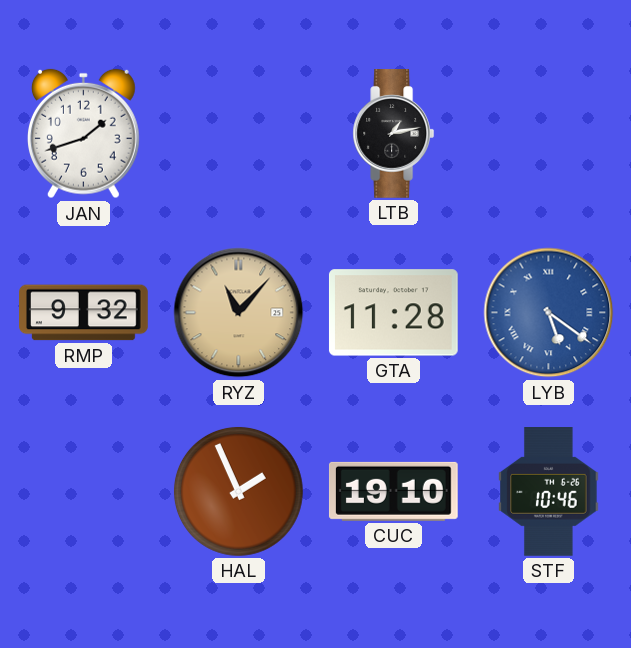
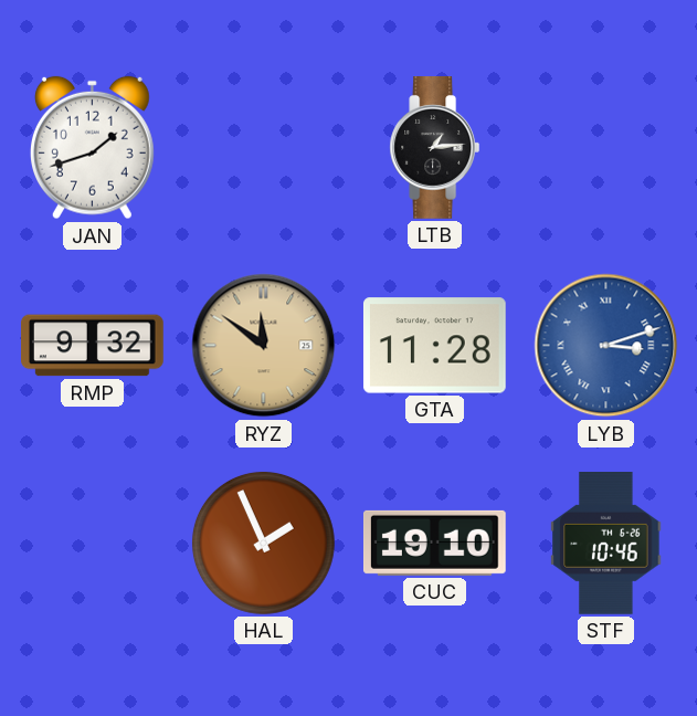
LTB: 1:13 -> 1:14 (435, 148)
RYZ: 11:07 -> 11:51 (264, 346)
LYB: 5:21 -> 3:12 (606, 346)
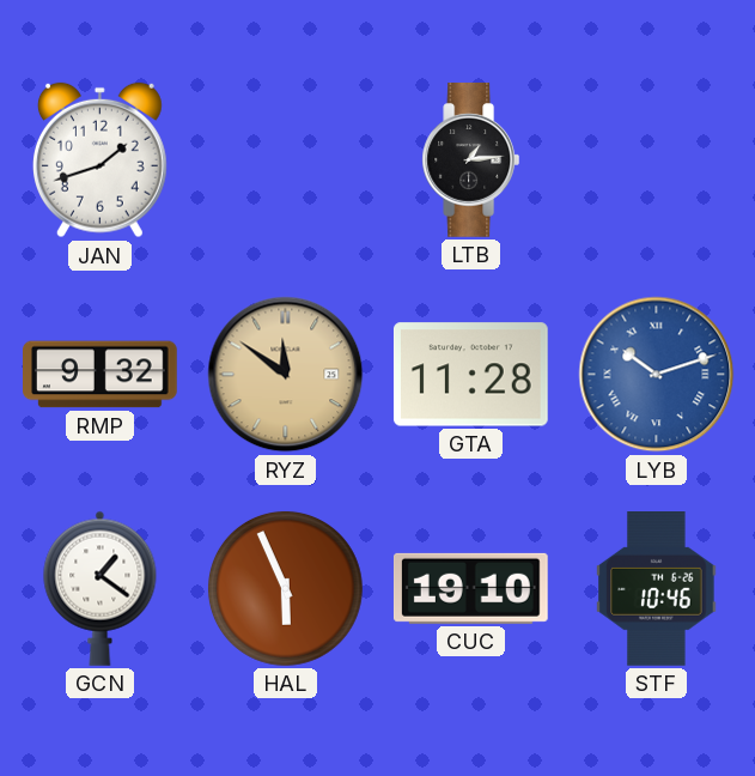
LYB: 3:12 -> 10:12 (657, 375)
GCN: none -> 1:21 (101, 588)
HAL: 1:56 -> 5:56 (285, 588)
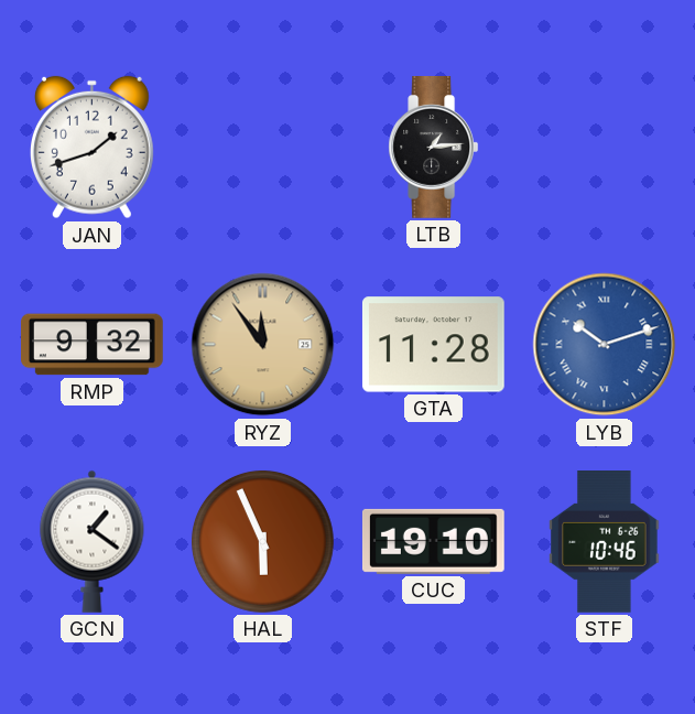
RYZ: 11:51 -> 11:54 (263, 345)
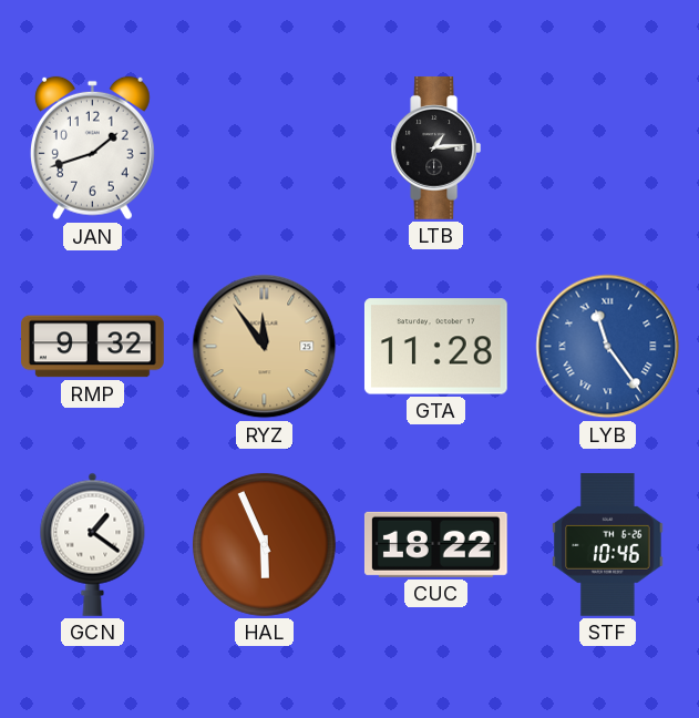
LYB: 10:12 -> 11:24 (608, 347)
CUC: 19:10 -> 18:22 (435, 544)
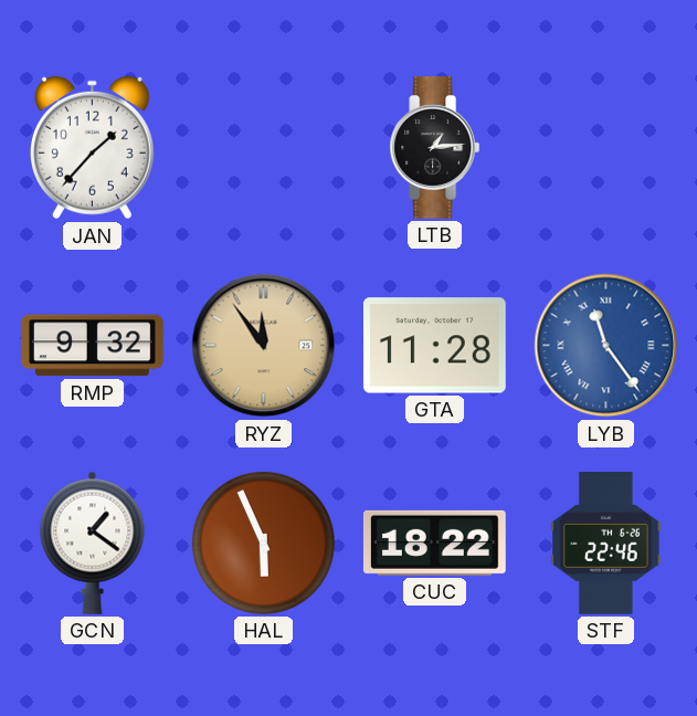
JAN: 1:42 -> 1:37 (92, 148)
STF: 10:46 -> 22:46 (606, 544)
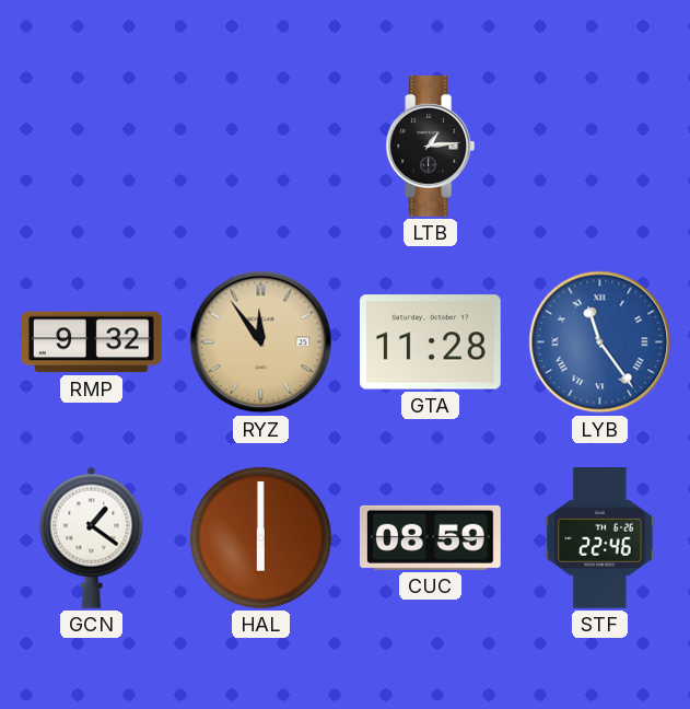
JAN: 1:37 -> none (92, 148)
HAL: 5:56 -> 6:00 (260, 537)
CUC: 18:22 -> 08:59 (430, 537)
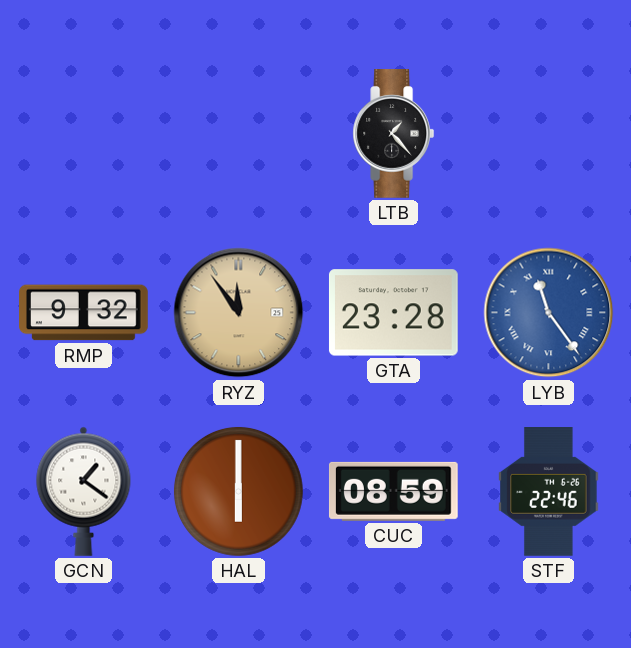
LTB: 1:14 -> 1:23 (394, 134)
GTA: 11:28 -> 23:28 (393, 313)
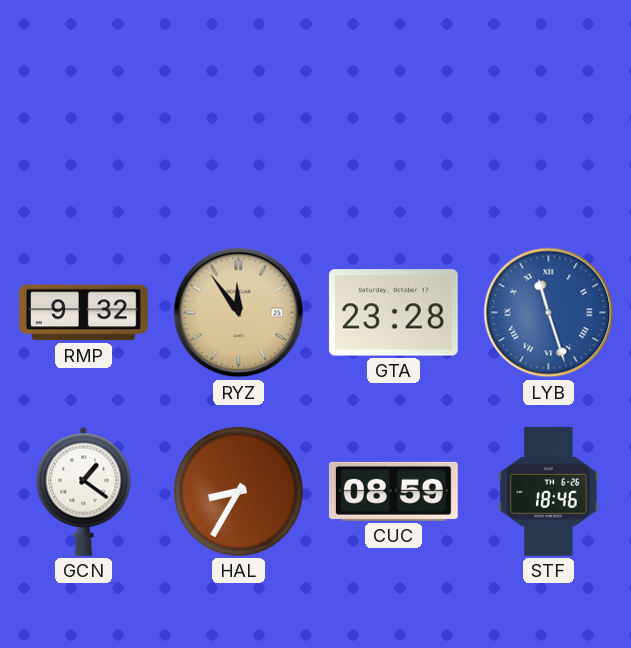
LTB: 1:23 -> none (394, 134)
LYB: 11:24 -> 11:27 (549, 313)
HAL: 6:00 -> 8:35 (238, 491)
STF: 22:46 -> 18:46 (549, 492)
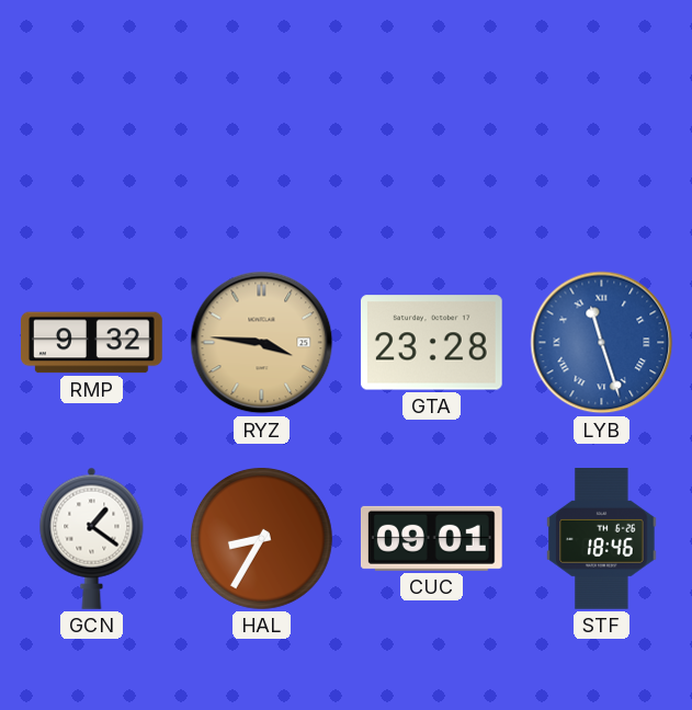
RYZ: 11:54 -> 3:46 (262, 343)
CUC: 08:59 -> 09:01 (431, 538)
